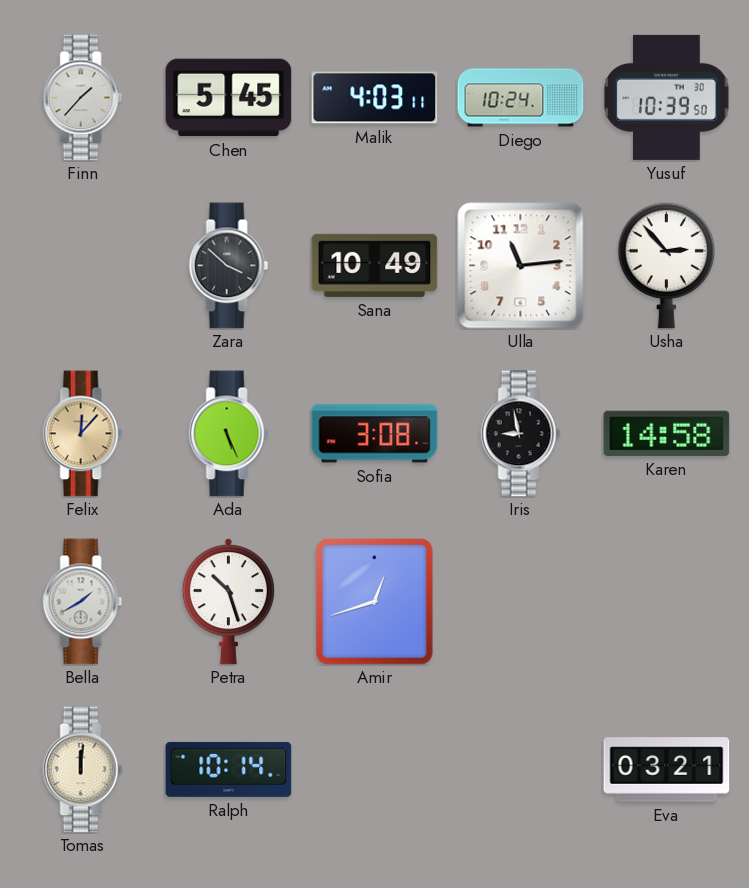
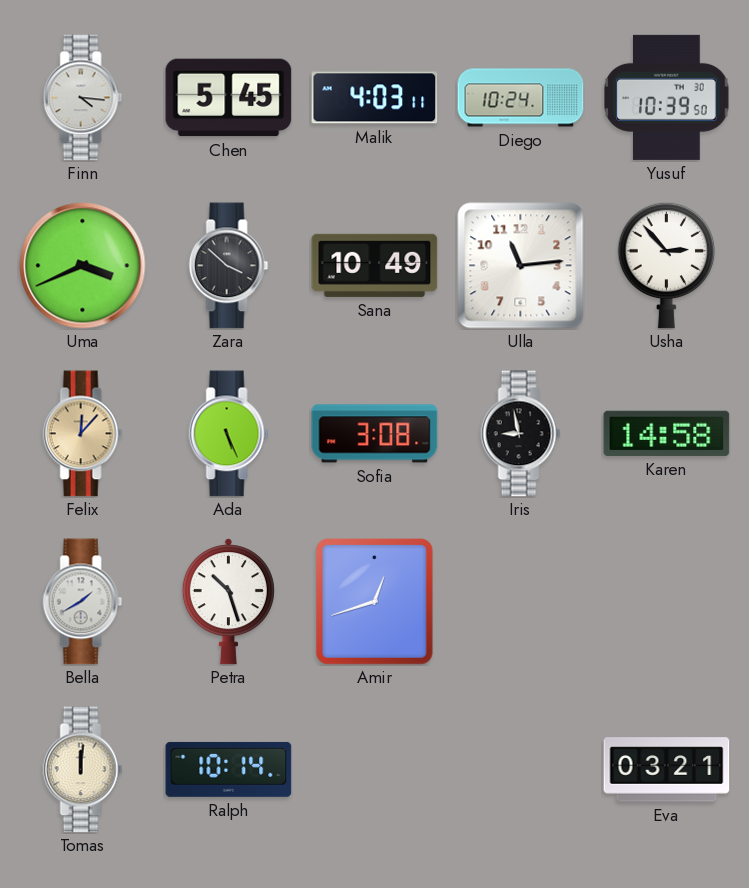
Finn: 1:37 -> 4:16 (83, 98)
Uma: none -> 3:41 (83, 266)
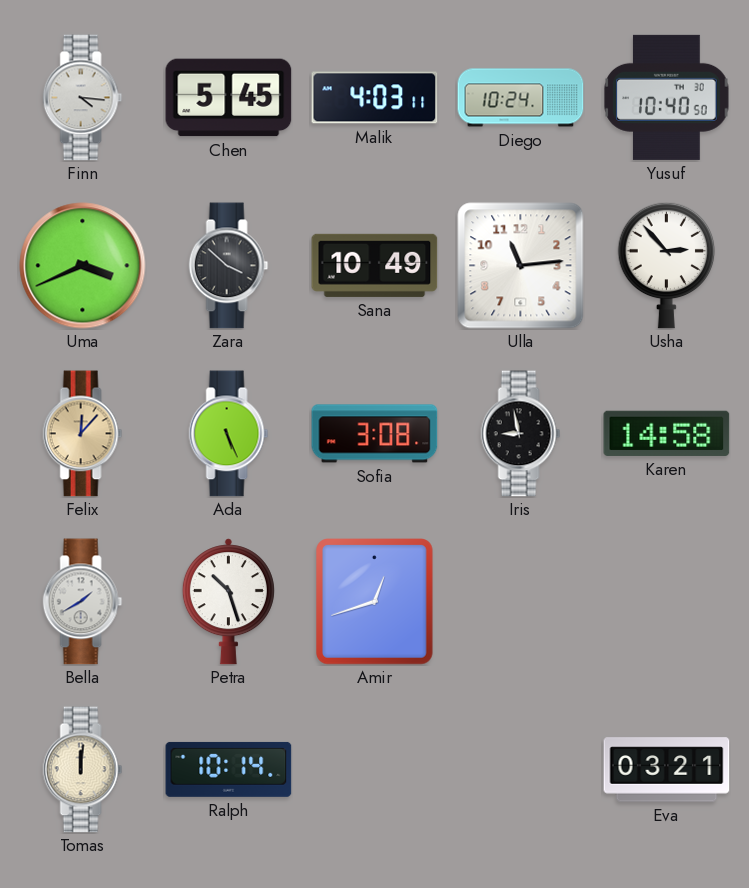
Yusuf: 10:39 -> 10:40 (667, 97)
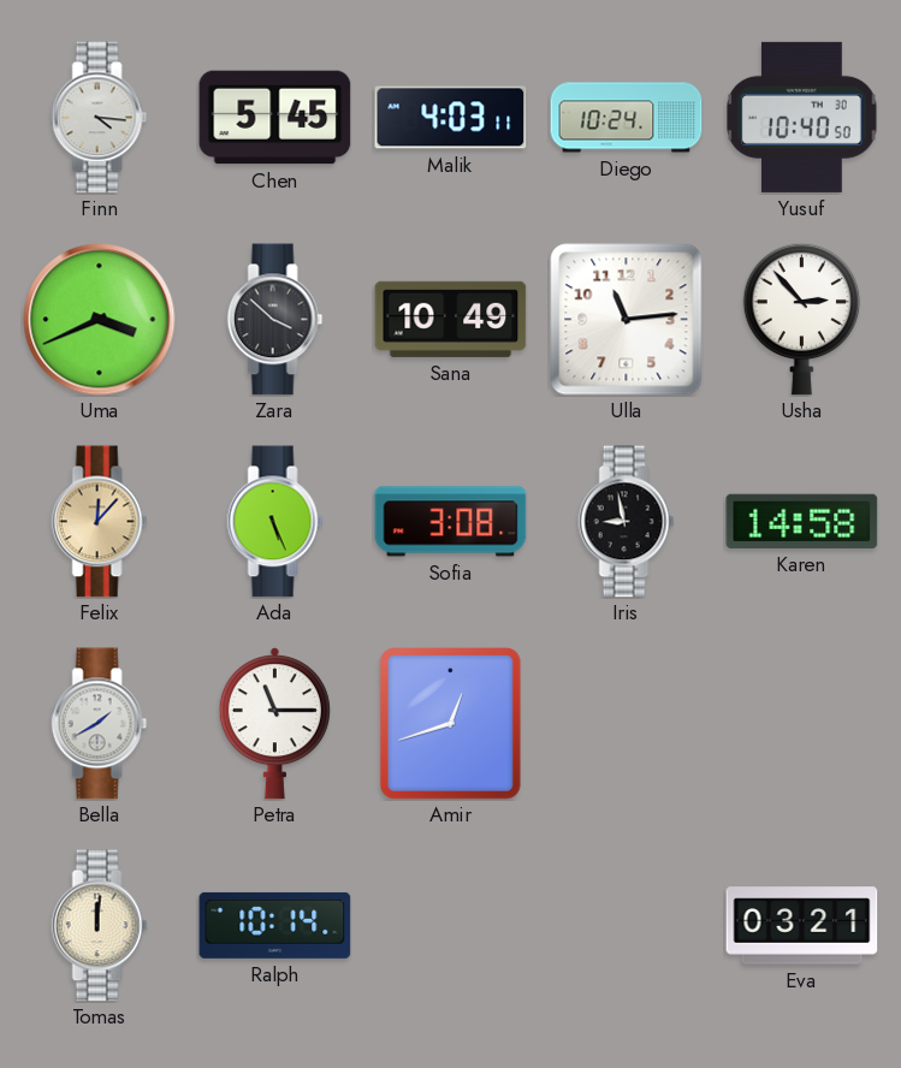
Petra: 10:27 -> 11:15 (274, 724)
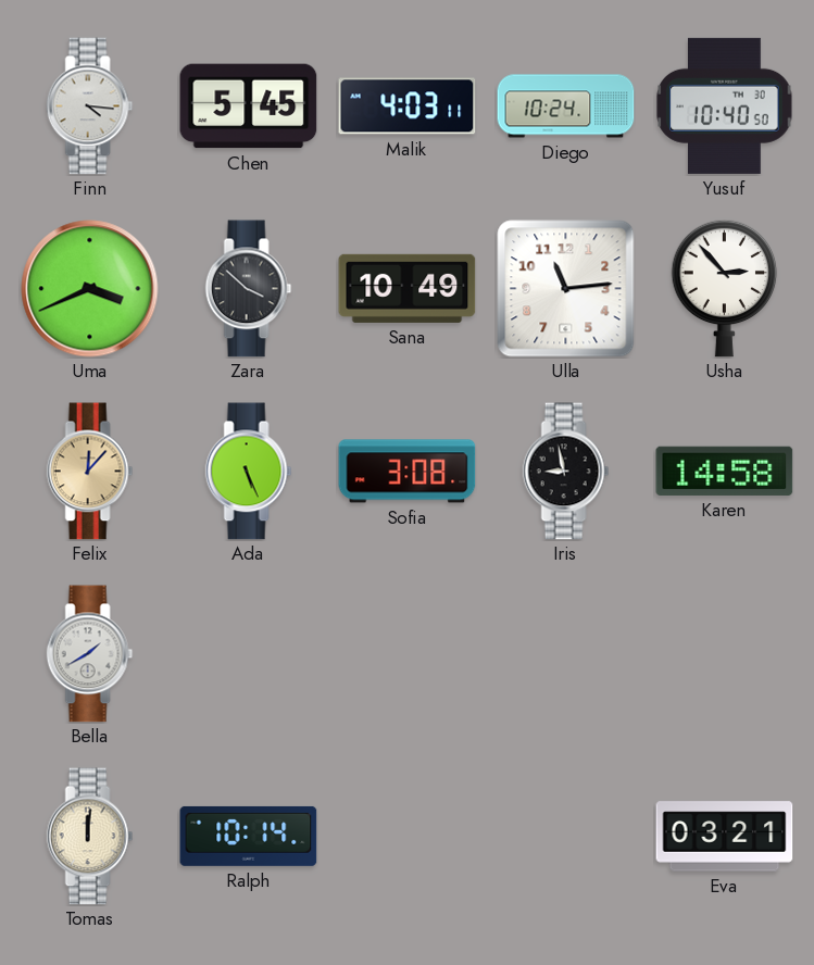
Petra: 11:15 -> none (274, 724)
Amir: 12:42 -> none (451, 724)
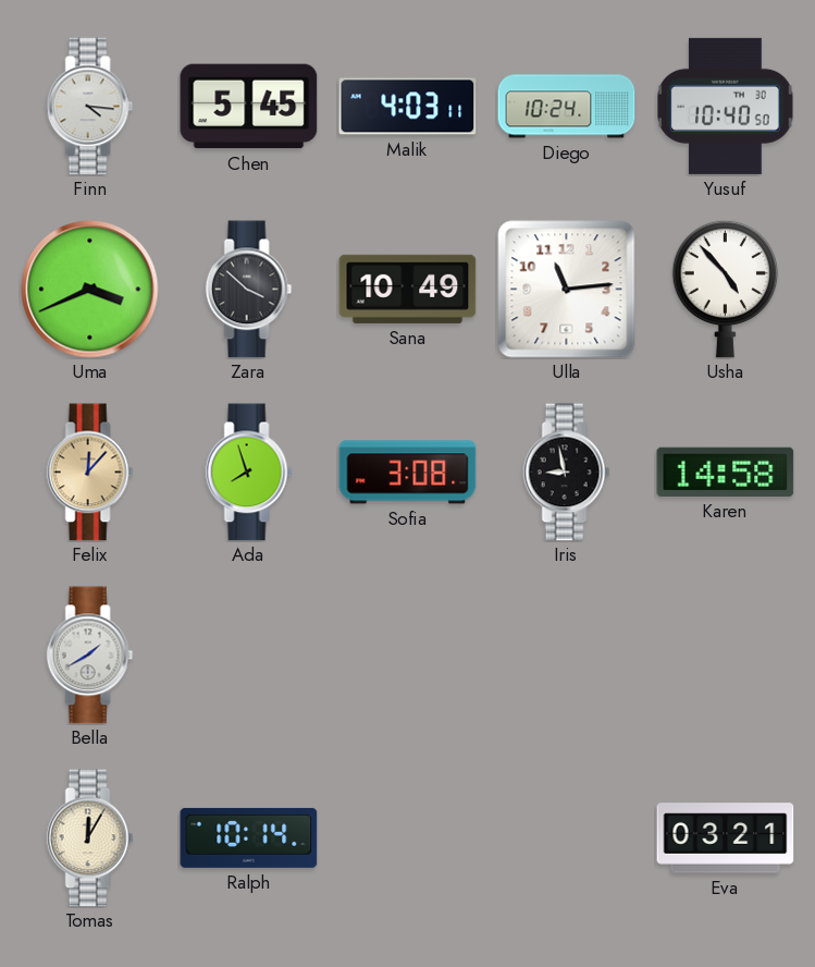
Usha: 2:53 -> 4:53 (726, 289)
Ada: 5:26 -> 7:57 (249, 473)
Tomas: 12:01 -> 12:05 (90, 839)
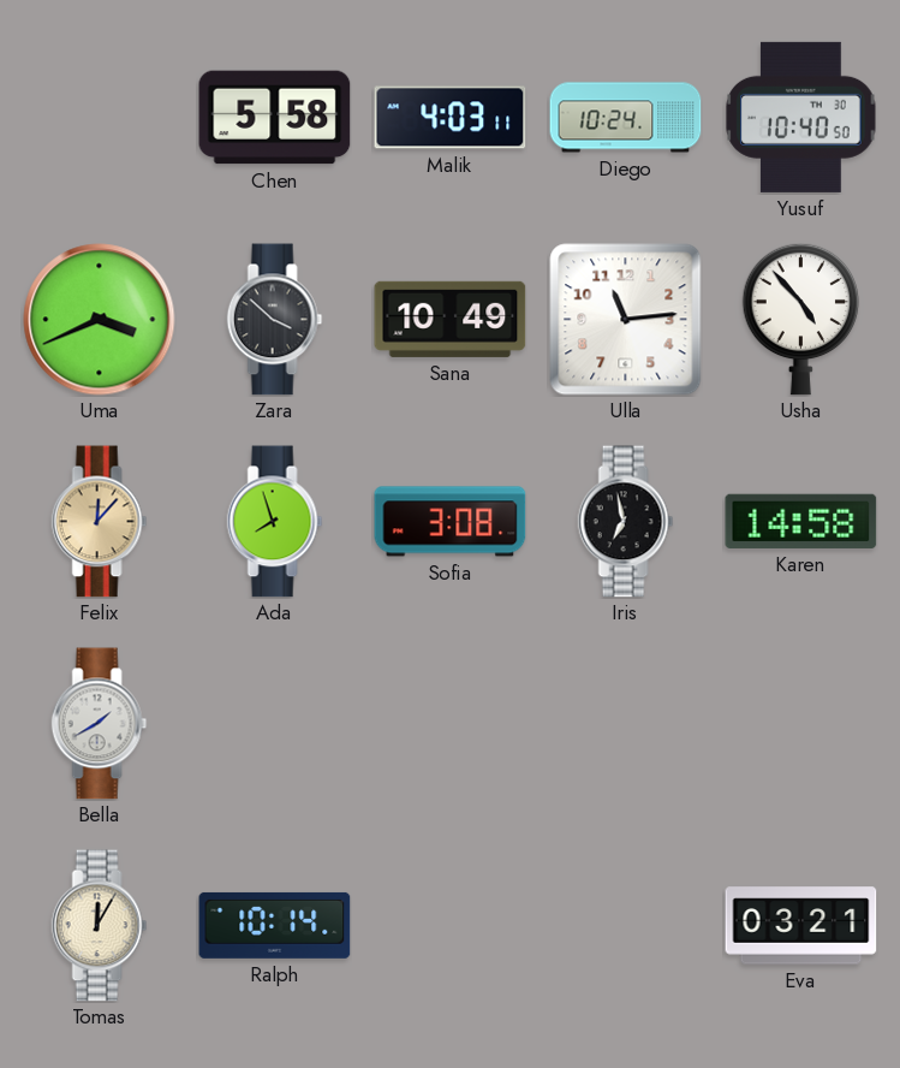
Finn: 4:16 -> none (90, 107)
Chen: 5:45 -> 5:58 (275, 118)
Iris: 8:58 -> 6:58 (626, 522)
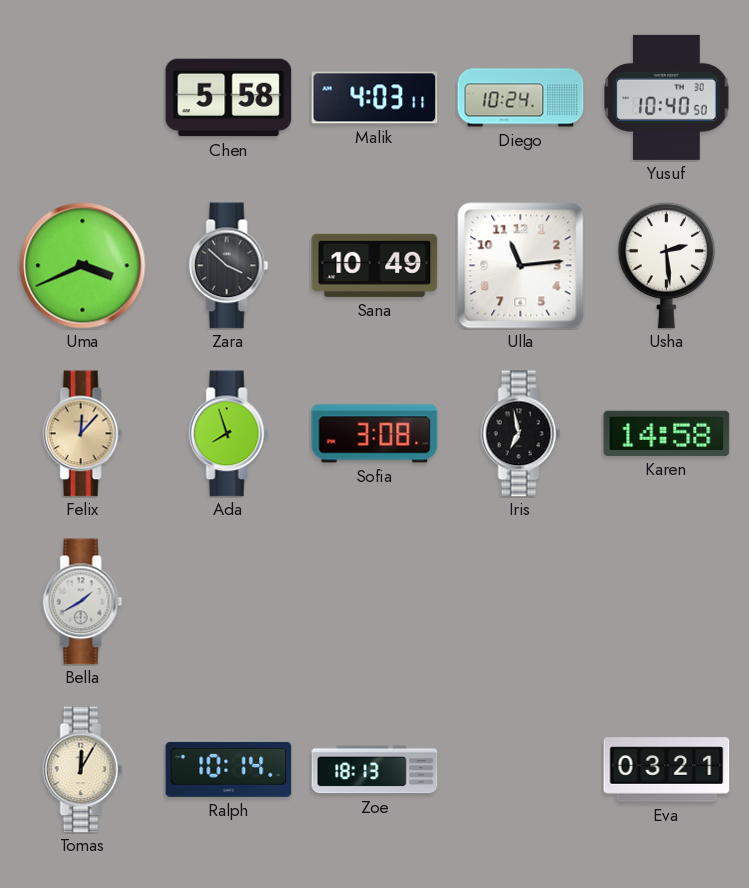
Usha: 4:53 -> 2:29 (667, 265)
Zoe: none -> 18:13 (375, 770)
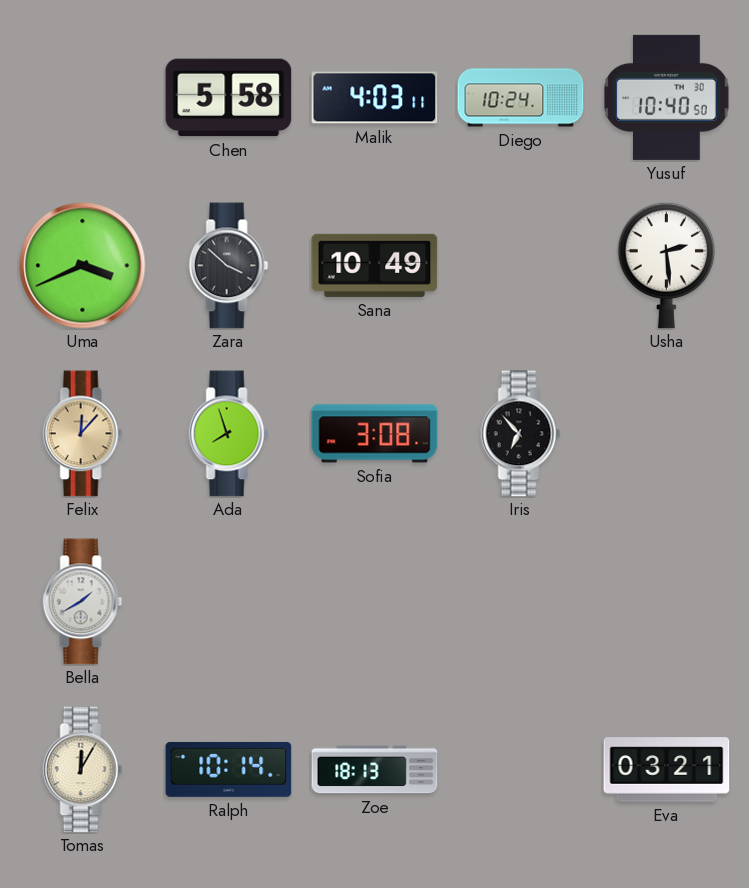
Ulla: 11:14 -> none (521, 266)
Iris: 6:58 -> 6:53 (521, 434)
Karen: 14:58 -> none (667, 433)
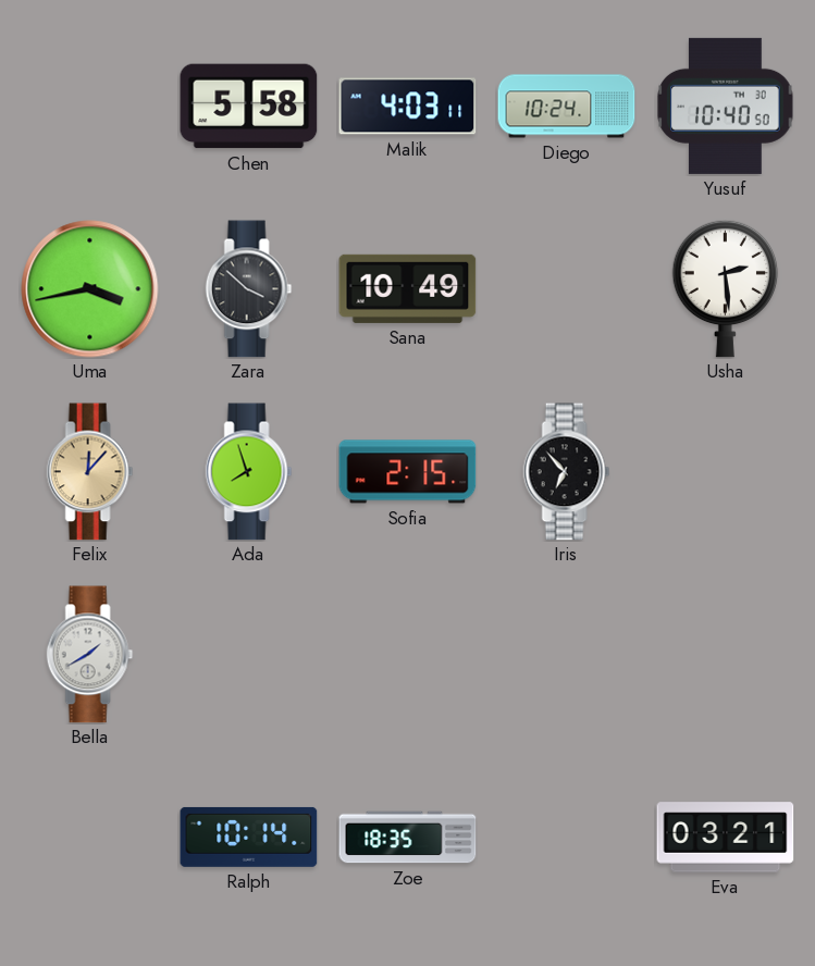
Uma: 3:41 -> 3:43 (90, 289)
Sofia: 3:08 -> 2:15 (408, 472)
Tomas: 12:05 -> none (83, 770)
Zoe: 18:13 -> 18:35 (408, 838)
